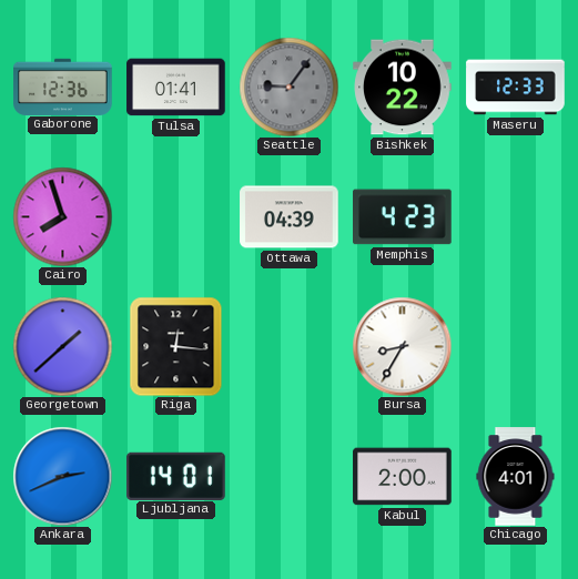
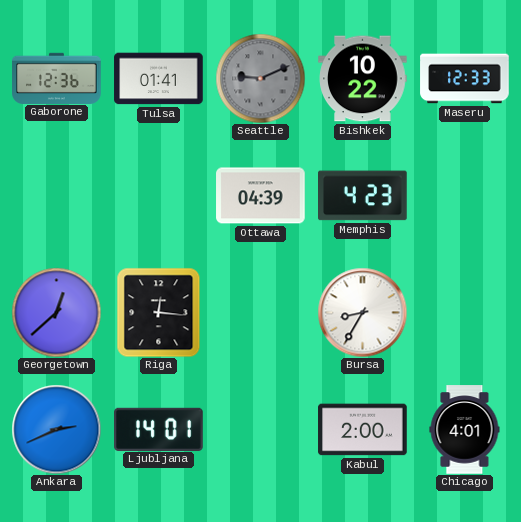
Seattle: 9:06 -> 9:11 (260, 78)
Cairo: 7:57 -> none (62, 216)
Georgetown: 1:38 -> 12:38 (56, 312)
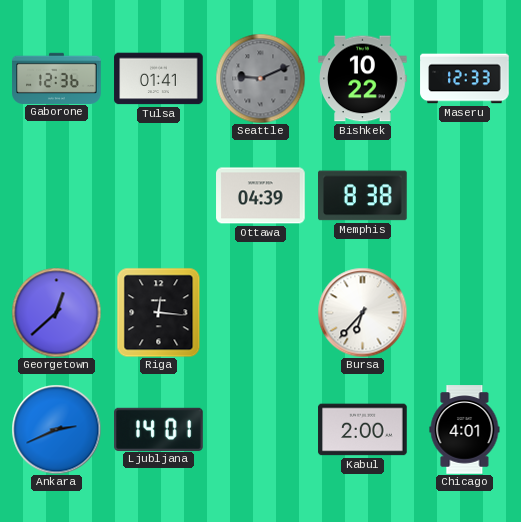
Memphis: 4:23 -> 8:38 (363, 196)
Bursa: 8:35 -> 6:37 (362, 312)
